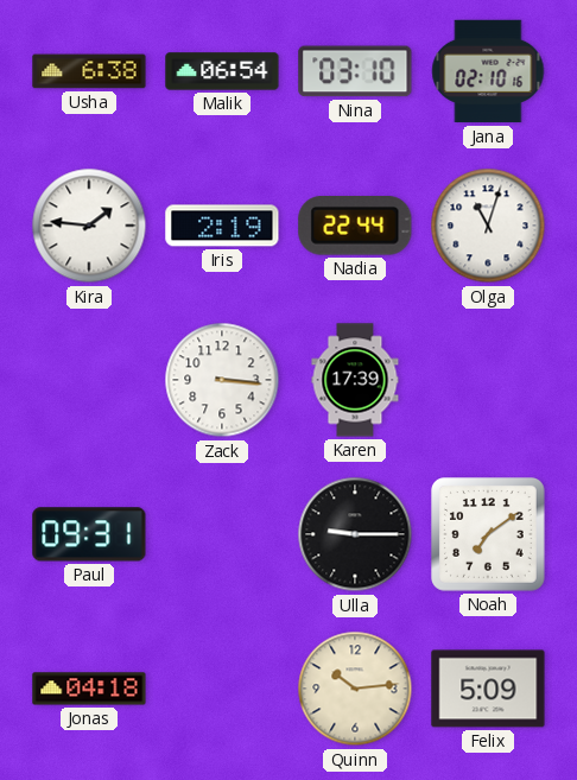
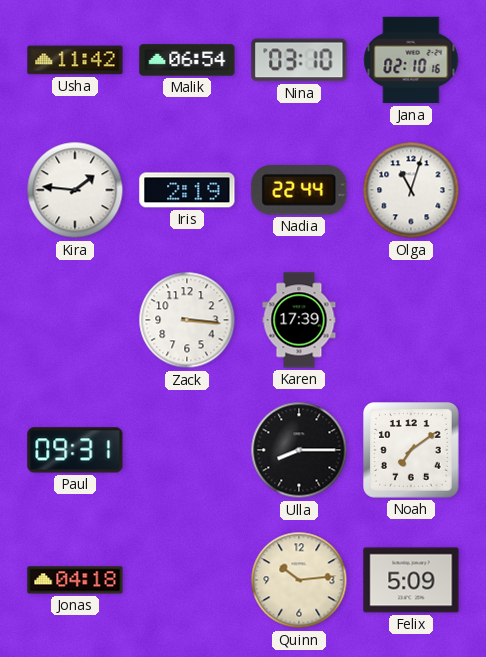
Usha: 6:38 -> 11:42 (75, 60)
Ulla: 9:15 -> 8:15 (299, 450)
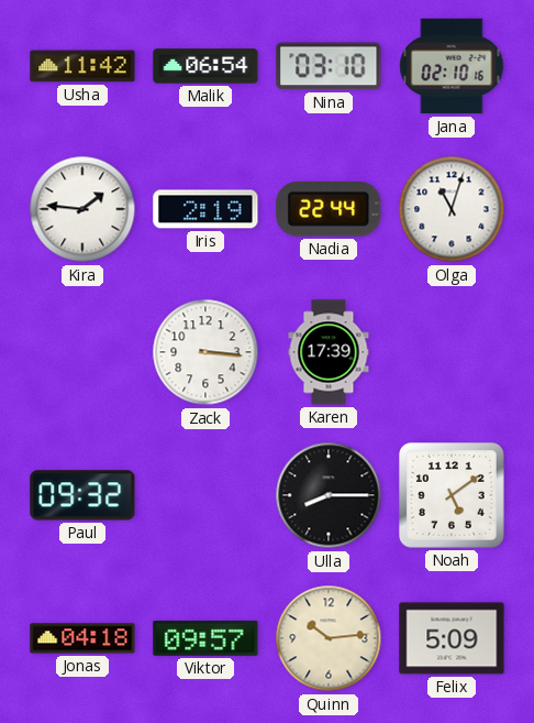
Paul: 09:31 -> 09:32 (82, 495)
Noah: 7:09 -> 5:09 (453, 496)
Viktor: none -> 09:57 (205, 638)
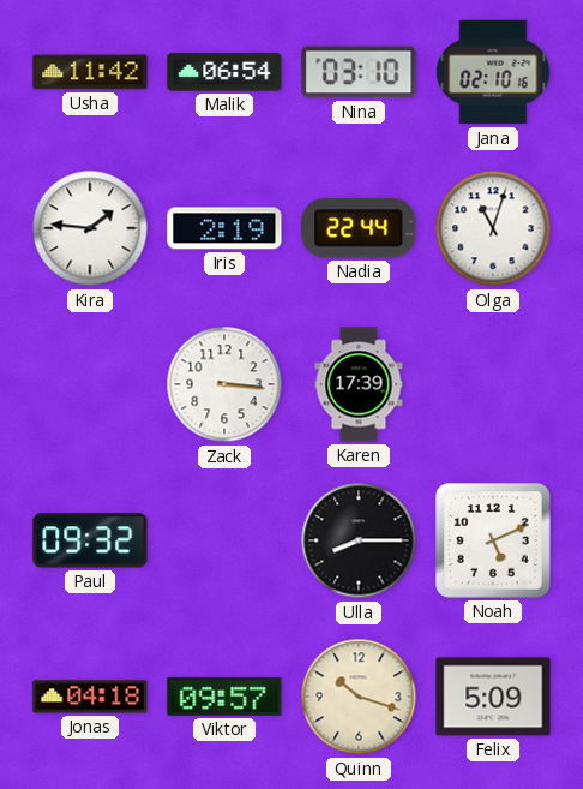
Noah: 5:09 -> 5:11 (494, 542)
Quinn: 10:14 -> 10:18 (359, 697)
